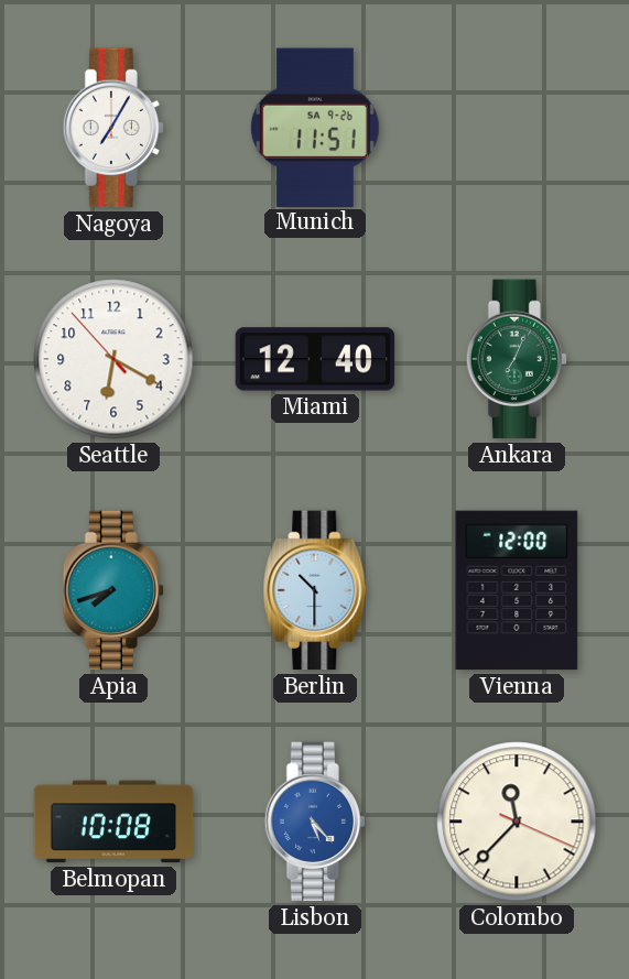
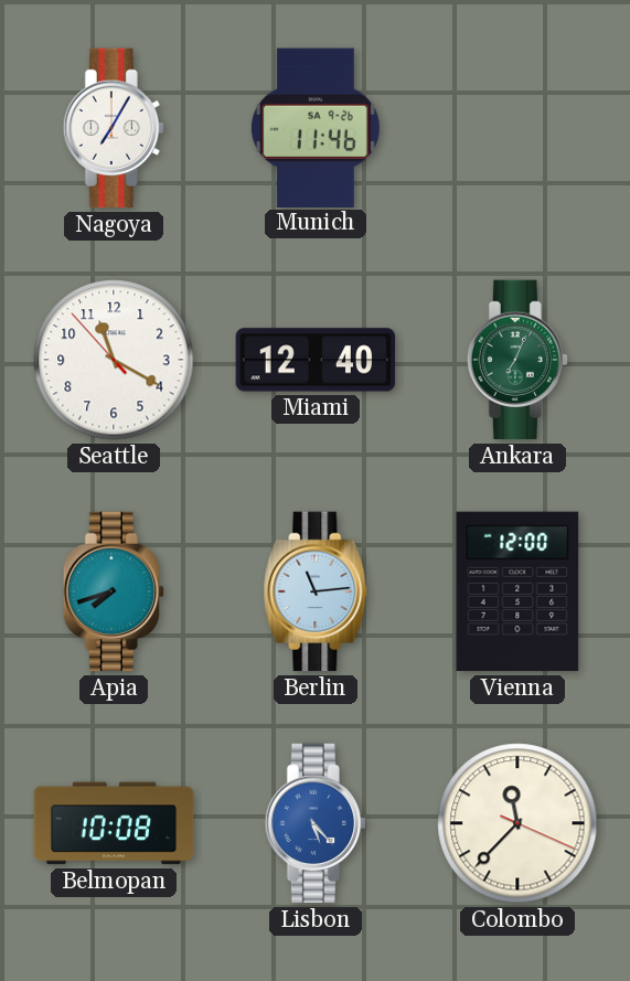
Munich: 11:51 -> 11:46 (316, 127)
Seattle: 6:19 -> 11:19 (114, 360)
Berlin: 10:30 -> 11:14 (316, 591)
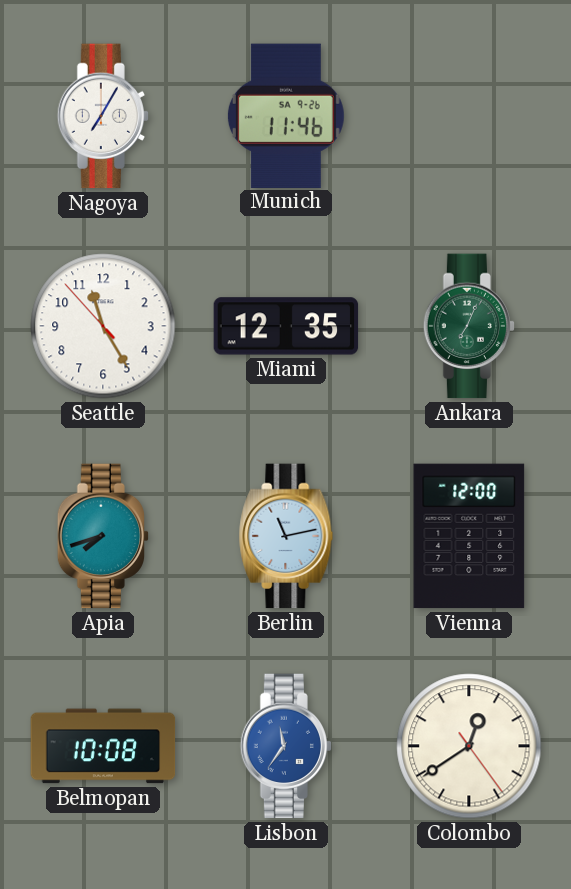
Seattle: 11:19 -> 11:24 (103, 326)
Miami: 12:40 -> 12:35 (286, 326)
Berlin: 11:14 -> 11:13 (286, 536)
Lisbon: 5:23 -> 11:36 (286, 746)
Colombo: 11:37 -> 12:39 (469, 746)
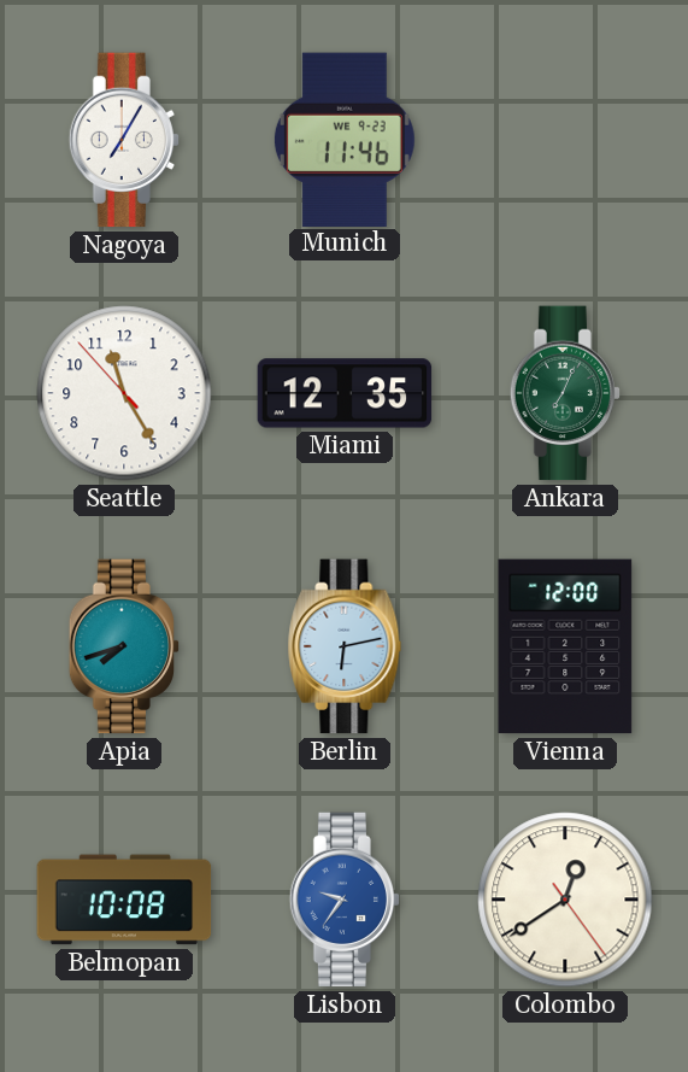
Munich date: SA 9-26 -> WE 9-23 (345, 139)
Berlin: 11:13 -> 6:13 (345, 646)
Lisbon: 11:36 -> 9:36 (345, 900)
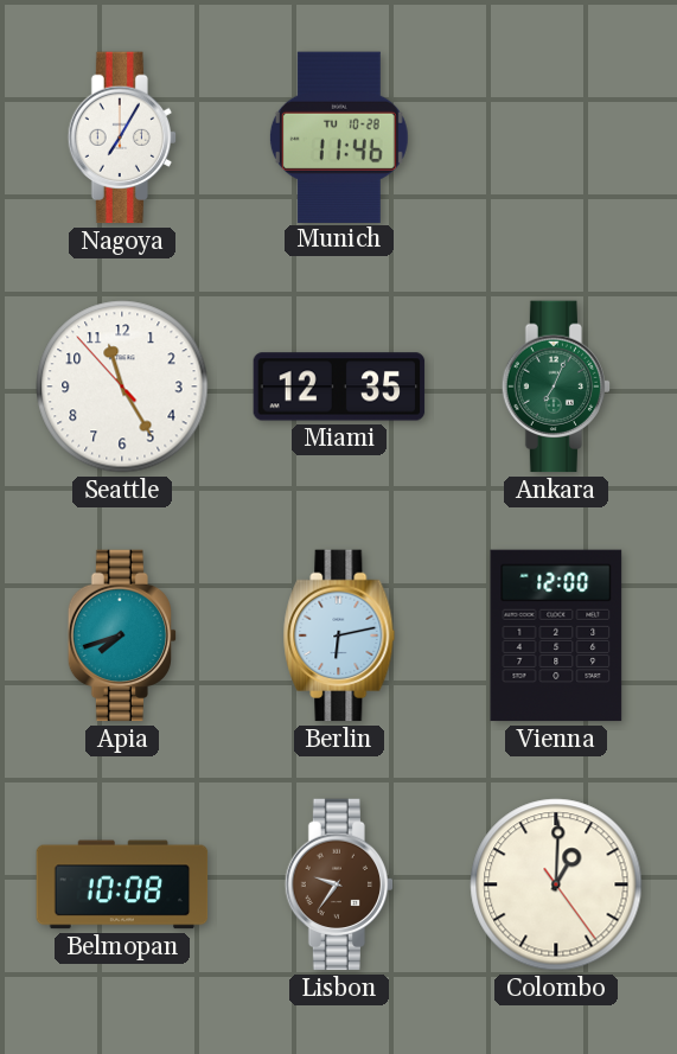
Munich date: WE 9-23 -> TU 10-28 (339, 136)
Lisbon dial: blue -> brown (339, 884)
Colombo: 12:39 -> 1:00 (556, 884)
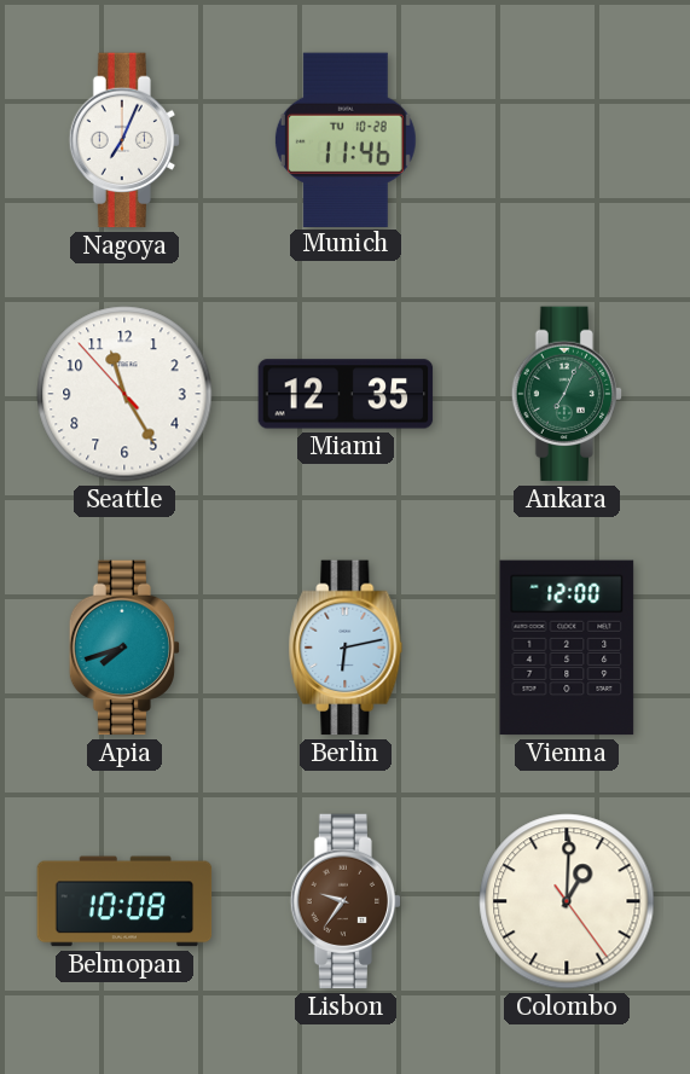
Nagoya: 7:05 -> 7:04 (124, 140)
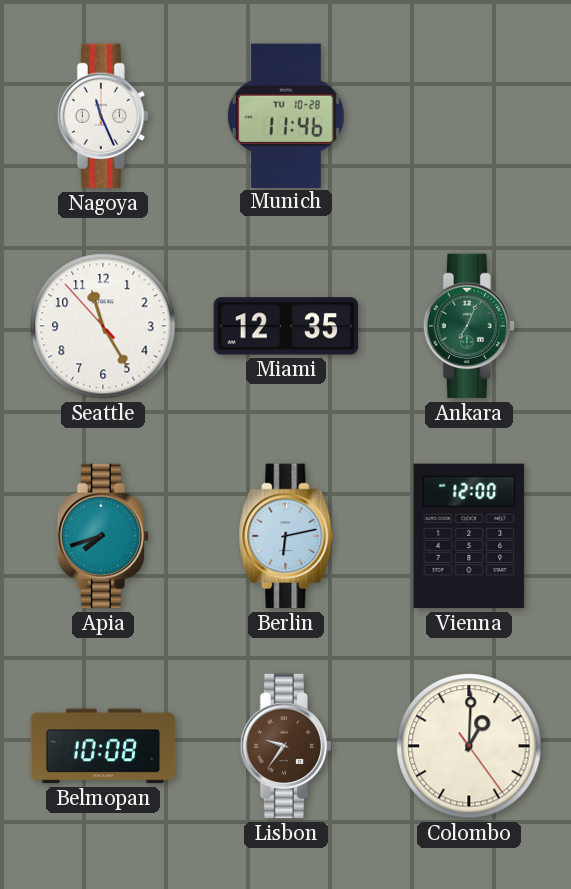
Nagoya: 7:04 -> 11:26 (103, 116)
